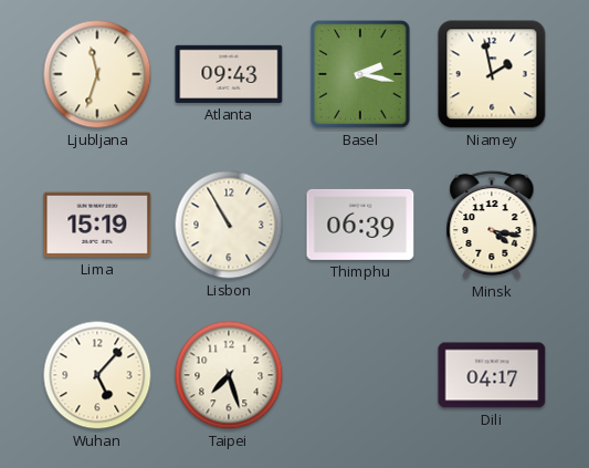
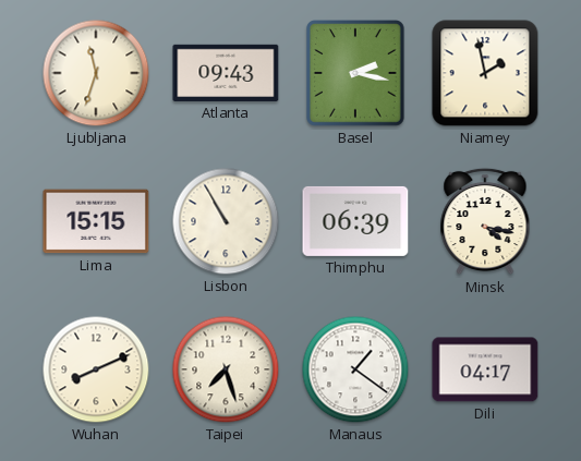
Lima: 15:19 -> 15:15 (96, 221)
Wuhan: 5:07 -> 8:11 (96, 369)
Manaus: none -> 1:21 (355, 369)
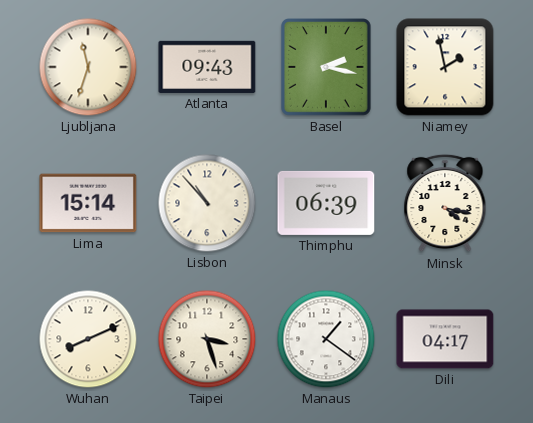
Lima: 15:15 -> 15:14 (88, 203)
Lisbon: 10:55 -> 10:53 (207, 203)
Taipei: 7:27 -> 3:27 (207, 339)
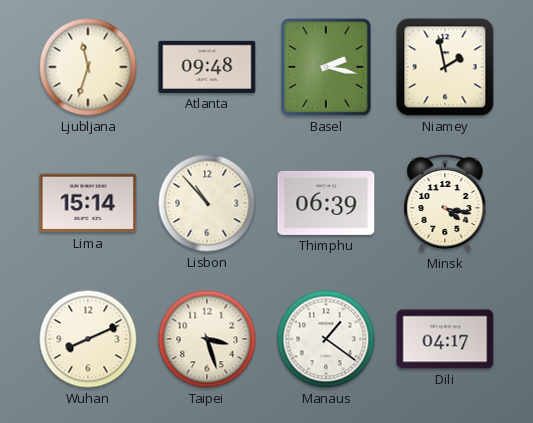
Atlanta: 09:43 -> 09:48 (207, 67)
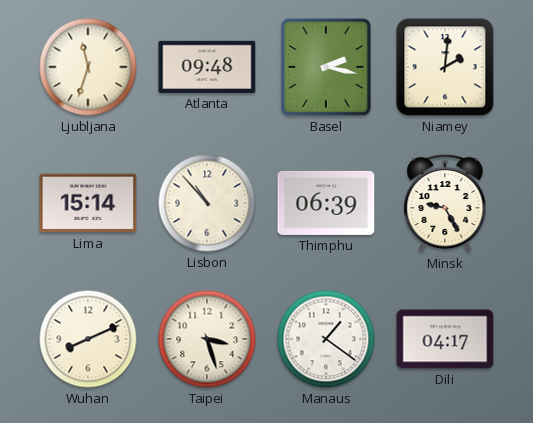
Niamey: 1:58 -> 2:01 (445, 67)
Minsk: 4:17 -> 9:25 (445, 203)
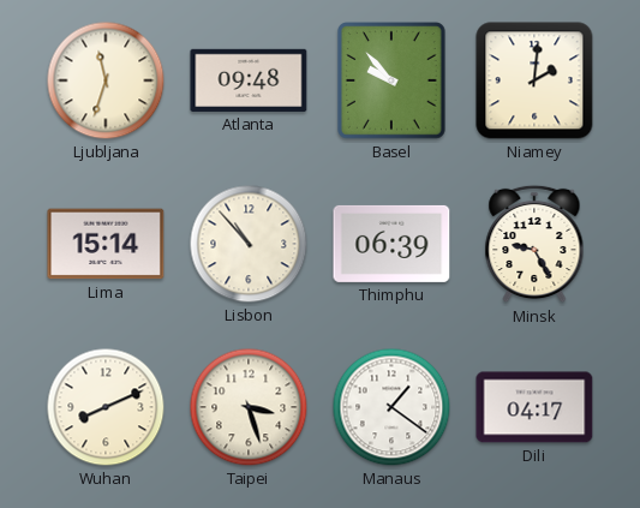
Basel: 2:17 -> 9:53 (393, 82)
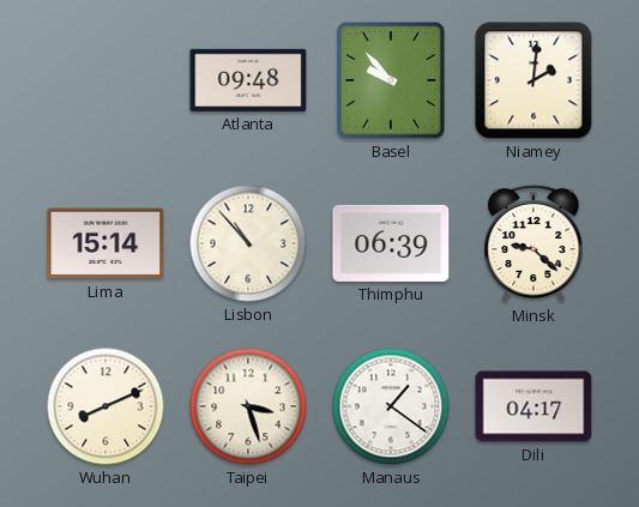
Ljubljana: 11:33 -> none (106, 80)
Minsk: 9:25 -> 9:22 (533, 243)
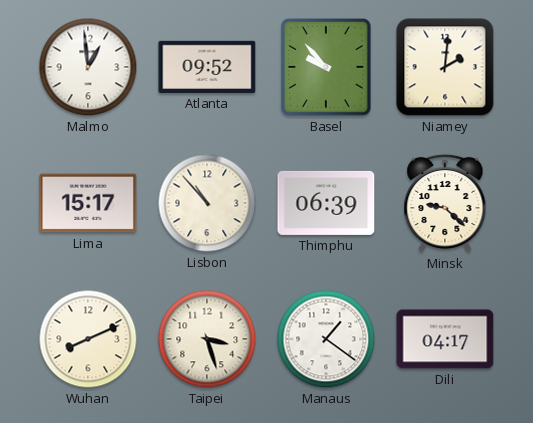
Malmo: none -> 12:59 (88, 67)
Atlanta: 09:48 -> 09:52 (207, 67)
Lima: 15:14 -> 15:17 (88, 203)
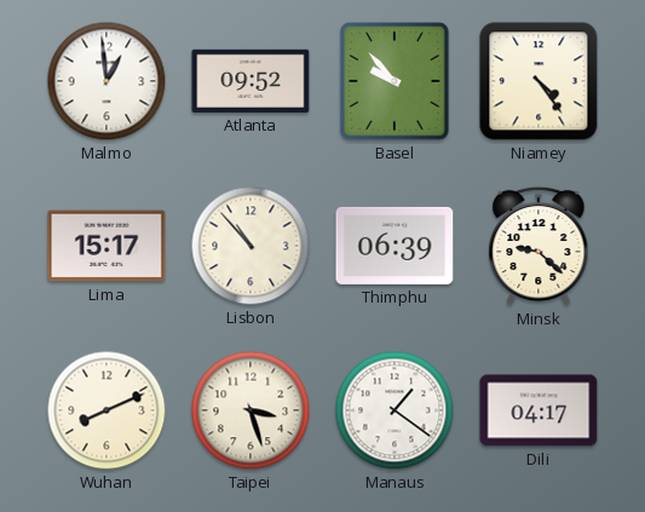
Niamey: 2:01 -> 4:24 (539, 81)
